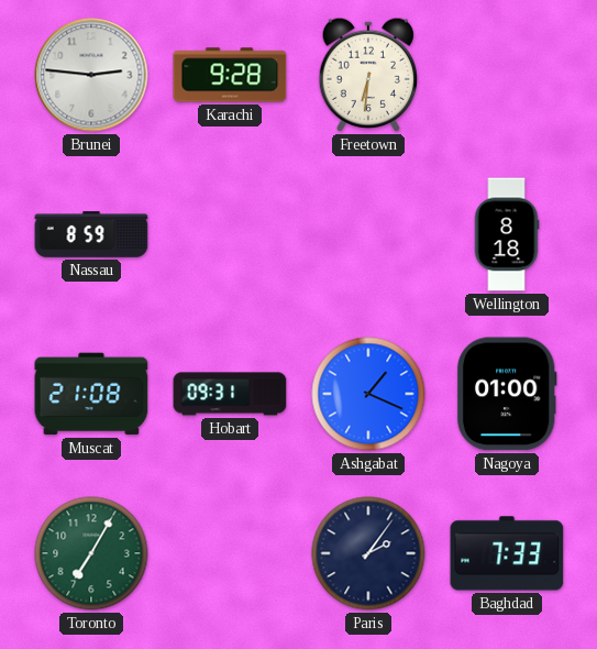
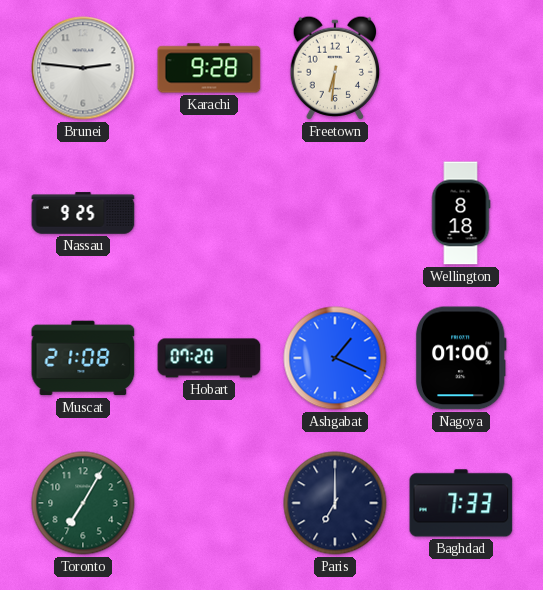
Nassau: 8:59 -> 9:25 (83, 213)
Hobart: 09:31 -> 07:20 (209, 358)
Paris: 2:06 -> 7:00 (335, 503)
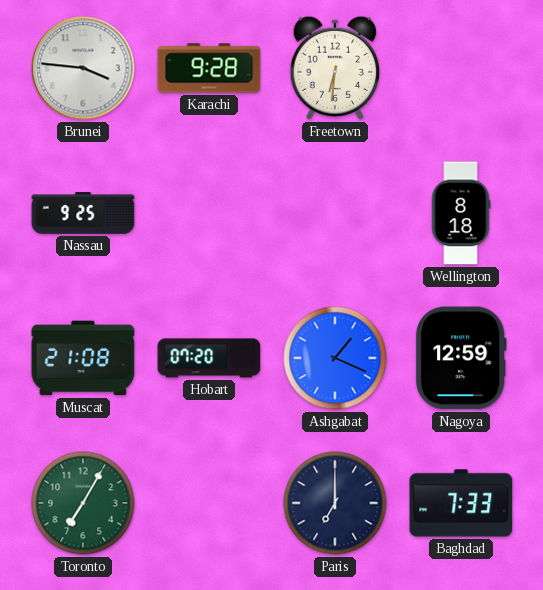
Brunei: 2:46 -> 3:46 (83, 68)
Nagoya: 01:00 -> 12:59 (461, 358)
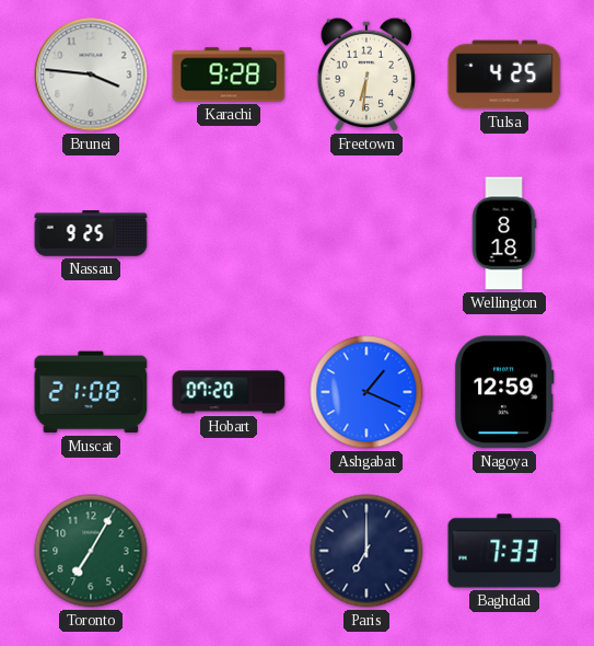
Tulsa: none -> 4:25 (504, 74)
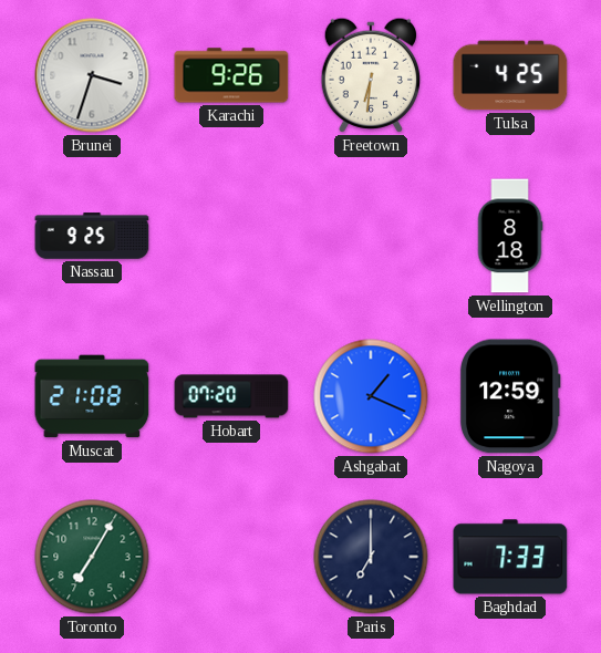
Brunei: 3:46 -> 3:33 (92, 75)
Karachi: 9:28 -> 9:26 (231, 75)
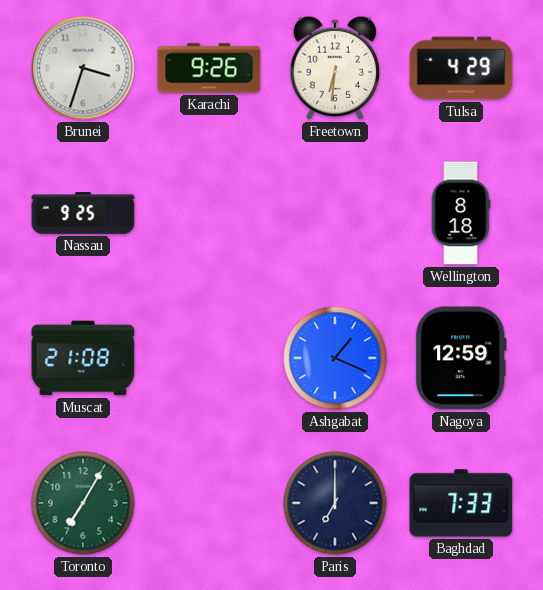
Tulsa: 4:25 -> 4:29 (461, 68)
Hobart: 07:20 -> none (231, 396)
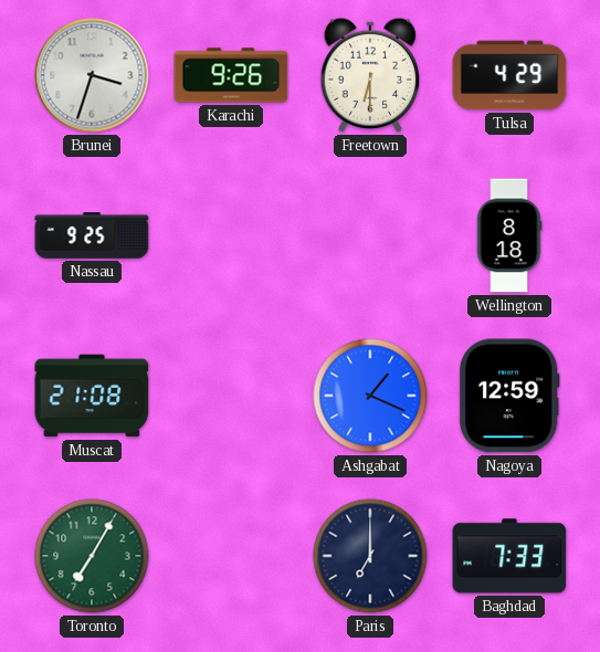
Freetown: 6:31 -> 6:30 (369, 75)
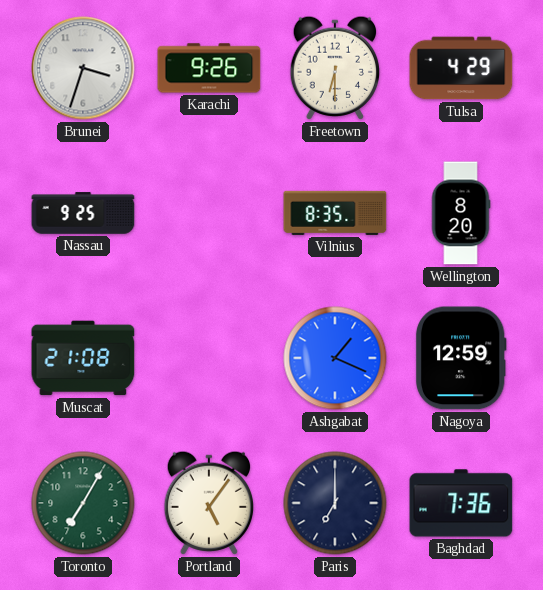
Vilnius: none -> 8:35 (335, 213)
Wellington: 8:18 -> 8:20 (461, 213)
Portland: none -> 5:06 (208, 503)
Baghdad: 7:33 -> 7:36 (461, 503)
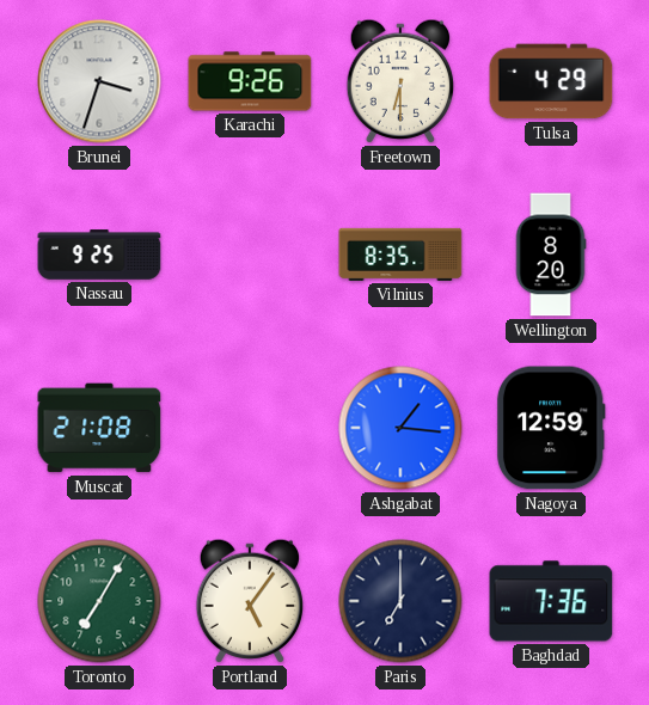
Ashgabat: 1:19 -> 1:16 (400, 428)
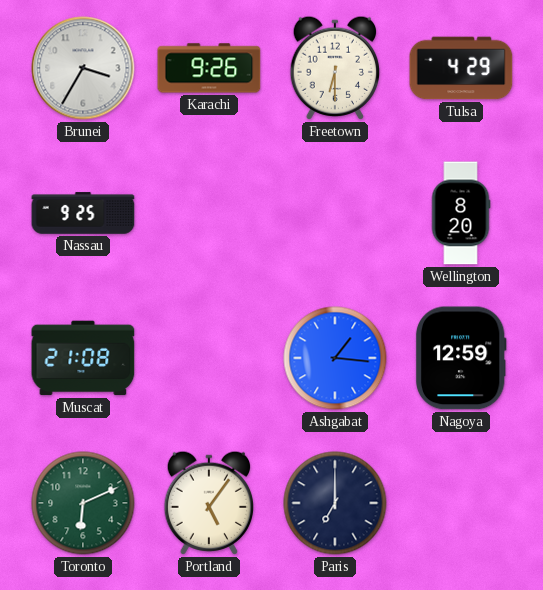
Brunei: 3:33 -> 3:35 (83, 68)
Vilnius: 8:35 -> none (400, 255)
Toronto: 7:05 -> 6:11 (83, 503)
Baghdad: 7:36 -> none (551, 601)
